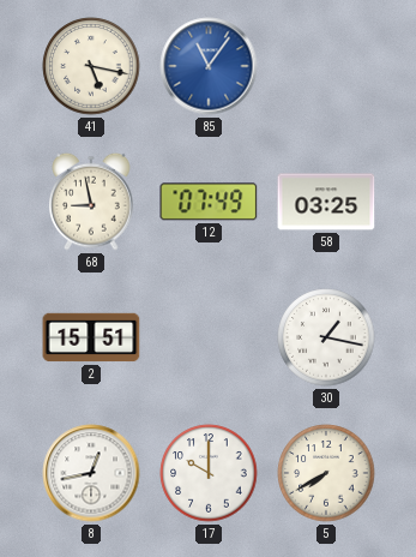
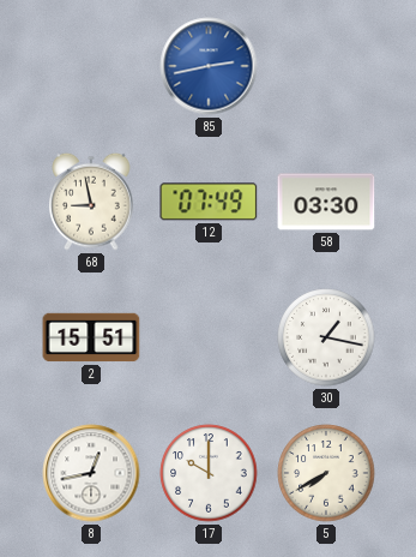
41: 5:17 -> none (91, 66)
85: 11:06 -> 2:43 (209, 66)
58: 03:25 -> 03:30 (326, 202)
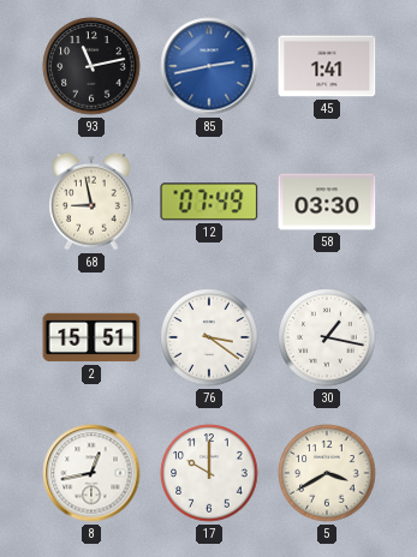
93: none -> 11:13 (91, 66)
45: none -> 1:41 (327, 66)
76: none -> 3:21 (209, 337)
5: 7:40 -> 3:40 (327, 473)
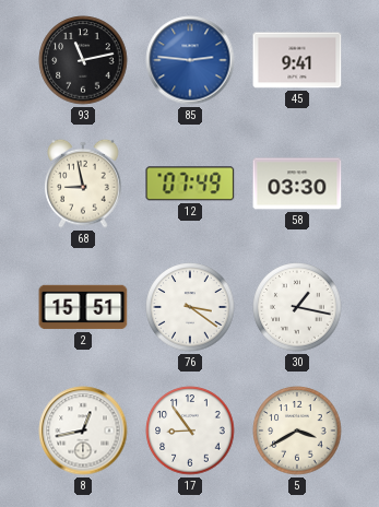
85: 2:43 -> 2:46 (190, 60)
45: 1:41 -> 9:41 (297, 60)
17: 10:00 -> 8:54 (190, 431)
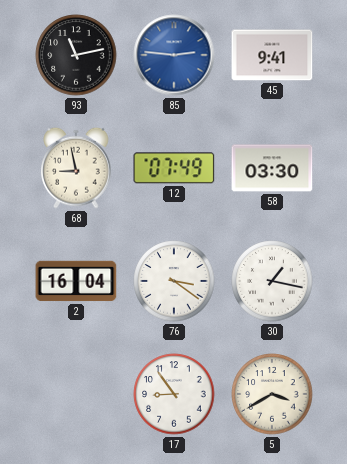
2: 15:51 -> 16:04 (76, 281)
8: 12:43 -> none (83, 431)
